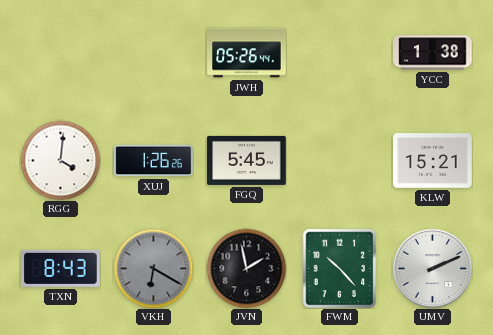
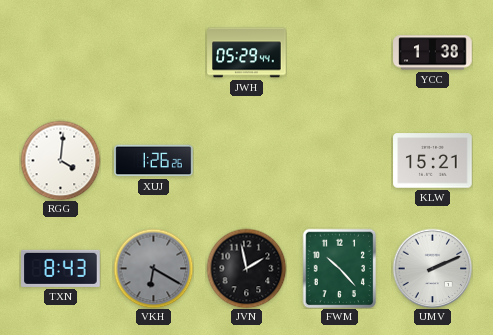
JWH: 05:26 -> 05:29 (247, 53)
FGQ: 5:45 -> none (247, 160)
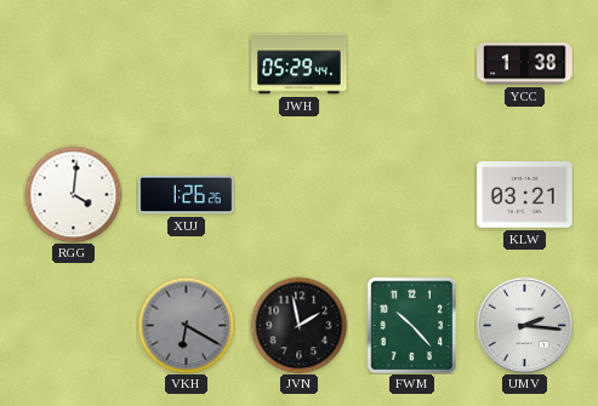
KLW: 15:21 -> 03:21 (525, 195)
TXN: 8:43 -> none (61, 268)
UMV: 2:11 -> 2:16 (524, 325)
